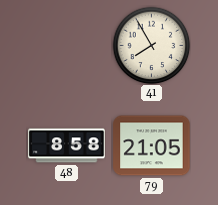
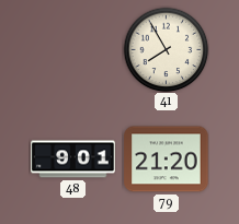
48: 8:58 -> 9:01 (73, 160)
79: 21:05 -> 21:20 (167, 160)
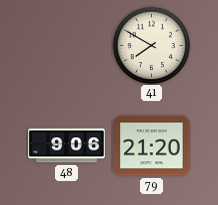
41: 7:55 -> 7:50 (151, 45)
48: 9:01 -> 9:06 (67, 146)
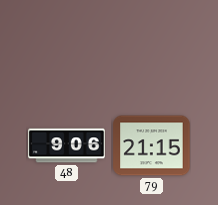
41: 7:50 -> none (151, 45)
79: 21:20 -> 21:15 (152, 146)
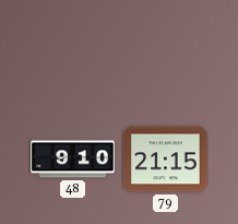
48: 9:06 -> 9:10 (73, 160)
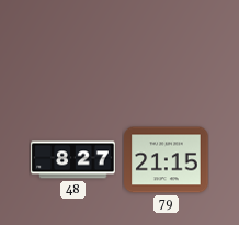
48: 9:10 -> 8:27 (73, 160)
